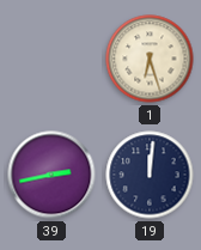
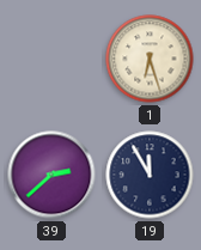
39: 2:43 -> 2:38 (51, 175)
19: 12:01 -> 11:55 (150, 175)
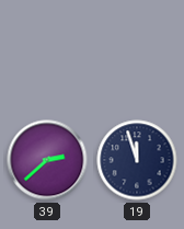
1: 6:27 -> none (150, 59)
19: 11:55 -> 11:57 (137, 160)
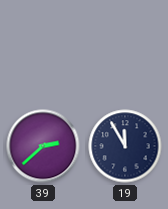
19: 11:57 -> 11:55 (125, 146)
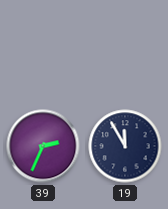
39: 2:38 -> 2:34 (43, 146)
